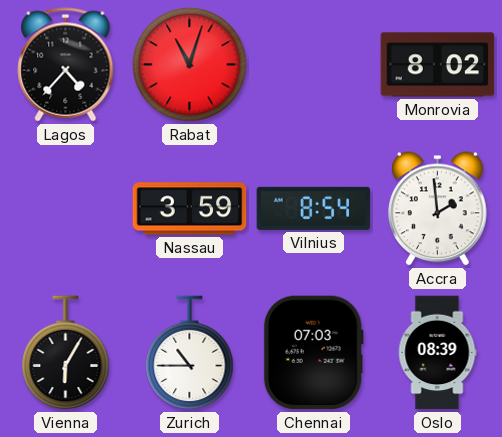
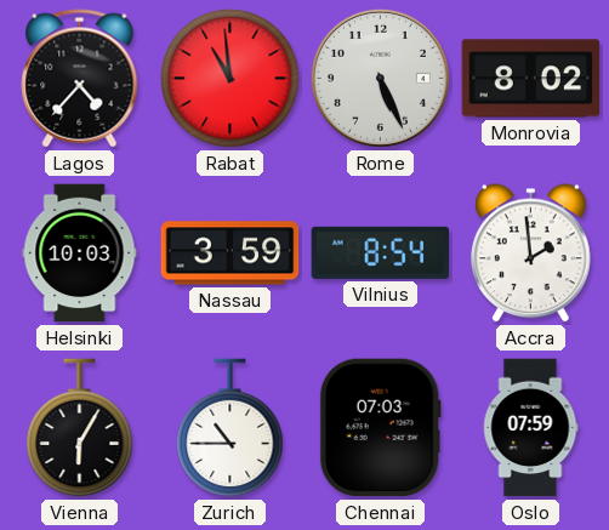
Rabat: 11:03 -> 10:59 (230, 79)
Rome: none -> 5:26 (380, 78)
Helsinki: none -> 10:03 (80, 253)
Oslo: 08:39 -> 07:59 (530, 428)
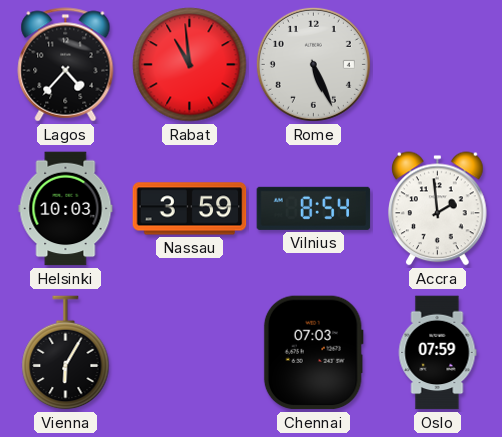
Monrovia: 8:02 -> none (531, 79)
Zurich: 10:45 -> none (230, 428)
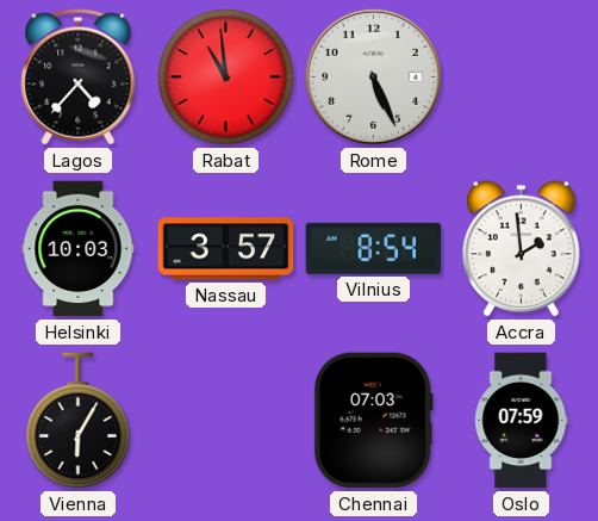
Nassau: 3:59 -> 3:57 (226, 249)
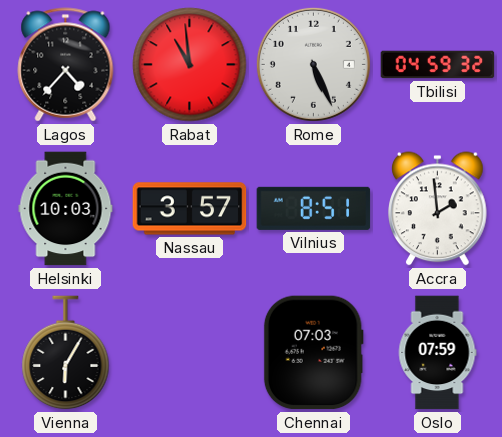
Tbilisi: none -> 04:59 (438, 65)
Vilnius: 8:54 -> 8:51 (314, 208)
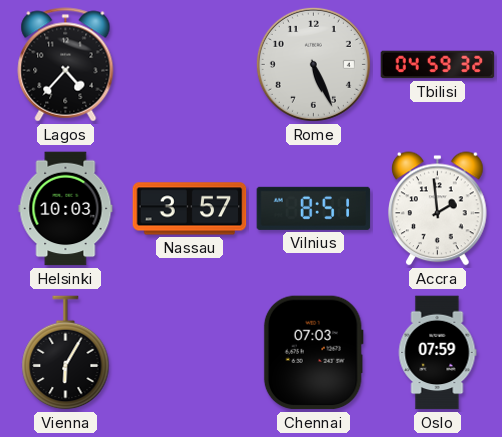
Rabat: 10:59 -> none (190, 65)
